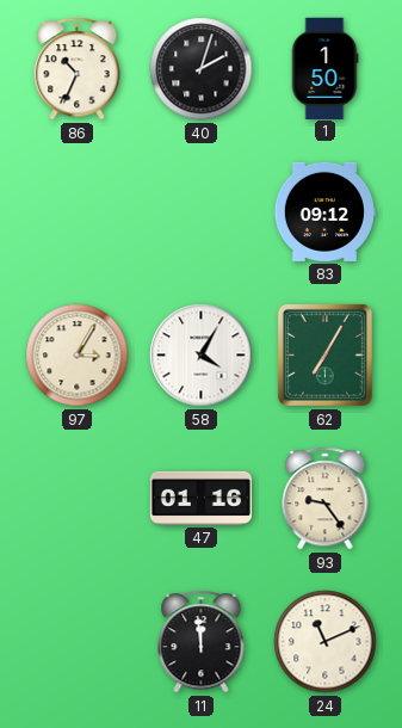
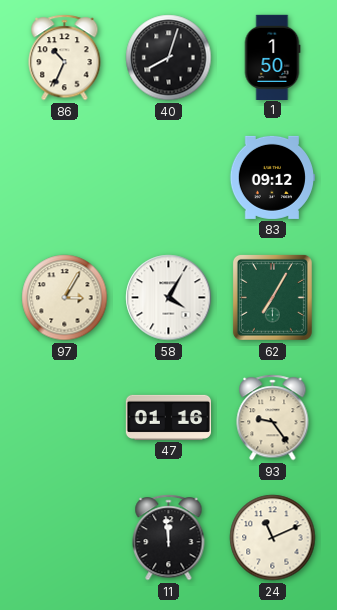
40: 2:03 -> 8:03 (169, 58)
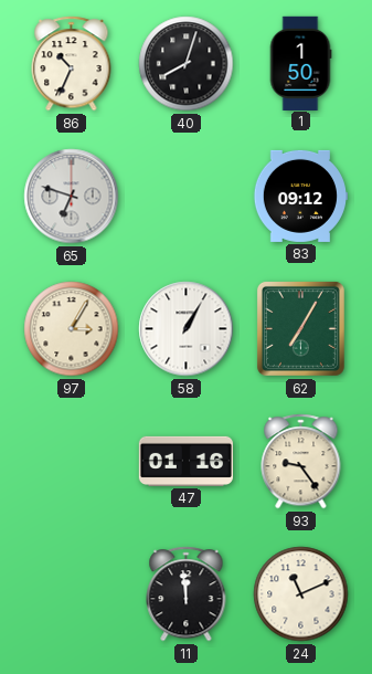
65: none -> 6:48 (72, 197)
58: 4:05 -> 1:05 (187, 329)
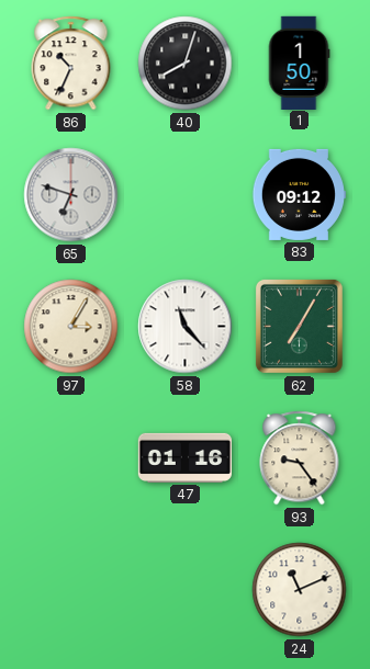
58: 1:05 -> 11:23 (186, 327)
11: 11:59 -> none (187, 594)
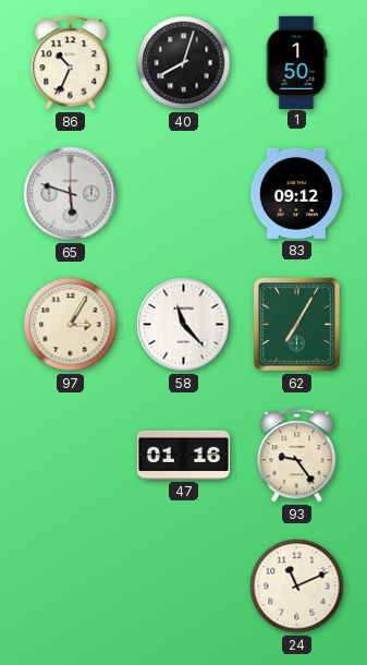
65: 6:48 -> 5:48 (71, 194)
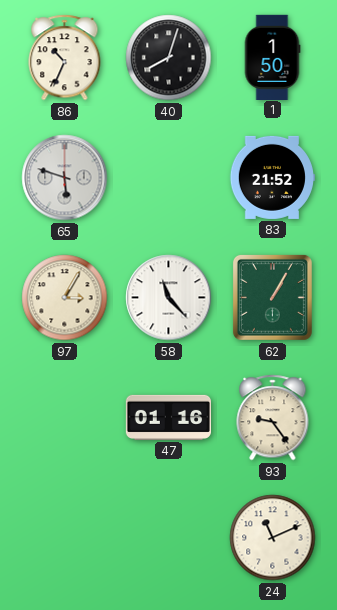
83: 09:12 -> 21:52 (271, 177)
62: 7:05 -> 1:05 (272, 297)
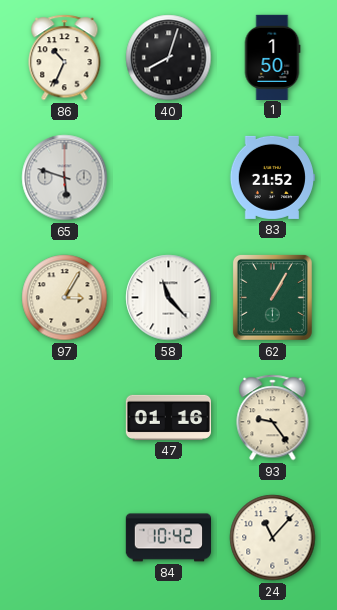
84: none -> 10:42 (168, 538)
24: 11:11 -> 11:07 (273, 538)
